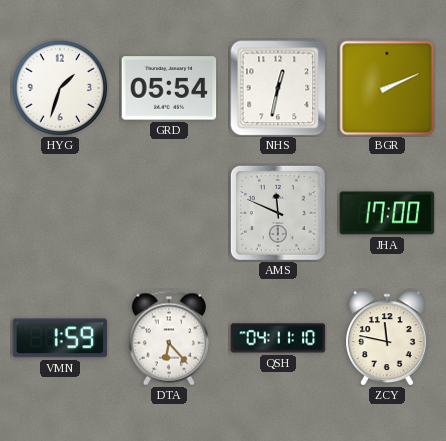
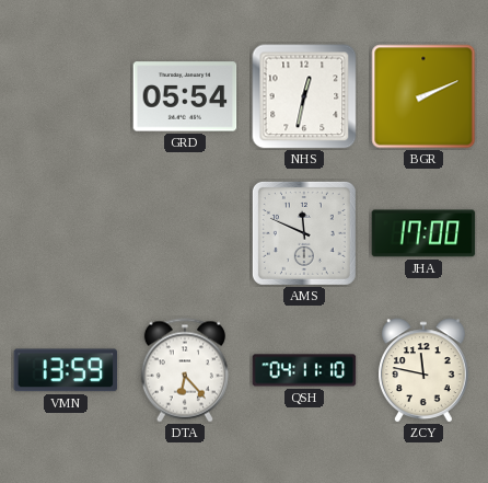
HYG: 1:33 -> none (60, 88)
VMN: 1:59 -> 13:59 (66, 370)
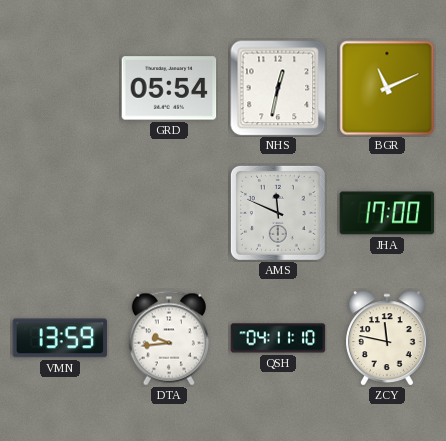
BGR: 2:11 -> 11:11 (387, 88)
DTA: 6:23 -> 9:44 (169, 338)
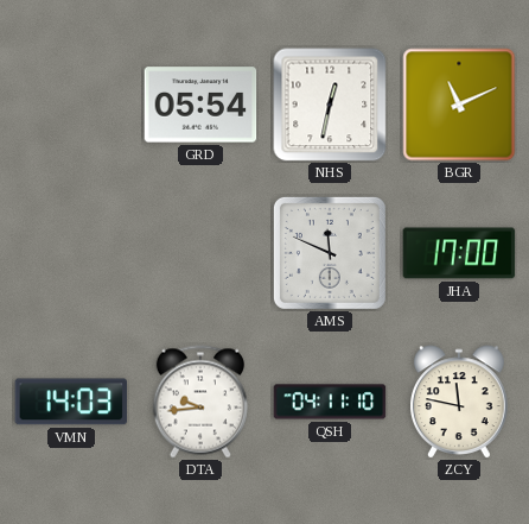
VMN: 13:59 -> 14:03 (71, 402)
